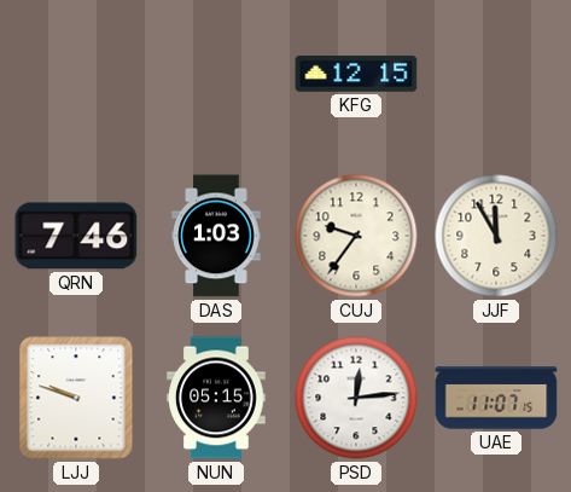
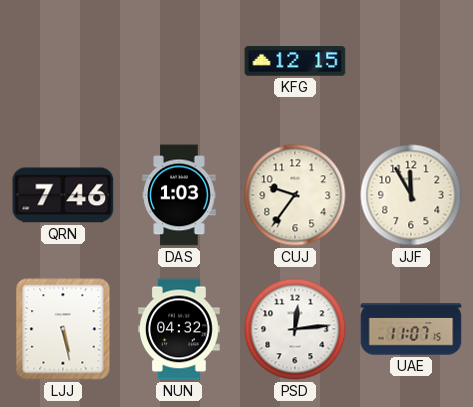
LJJ: 9:48 -> 5:28 (63, 329)
NUN: 05:15 -> 04:32 (180, 329)
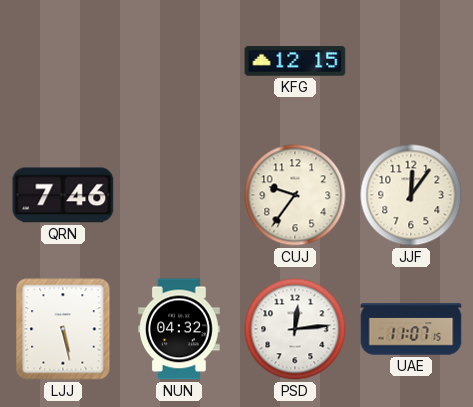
DAS: 1:03 -> none (179, 195)
JJF: 11:55 -> 12:06 (411, 195)
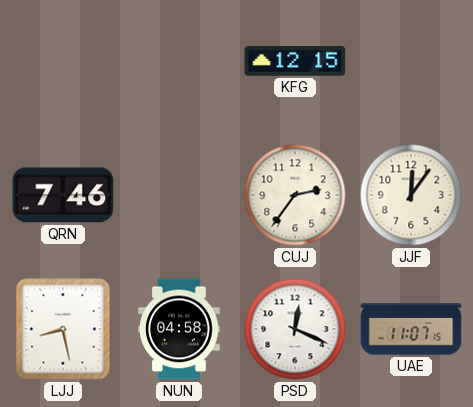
CUJ: 9:36 -> 2:36 (295, 195)
LJJ: 5:28 -> 8:28 (63, 329)
NUN: 04:32 -> 04:58 (180, 329)
PSD: 12:14 -> 12:19 (295, 329)
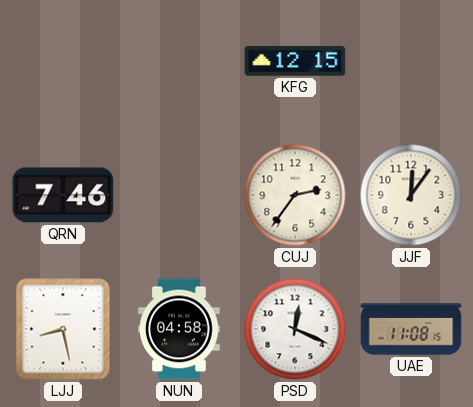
UAE: 11:07 -> 11:08 (411, 329)
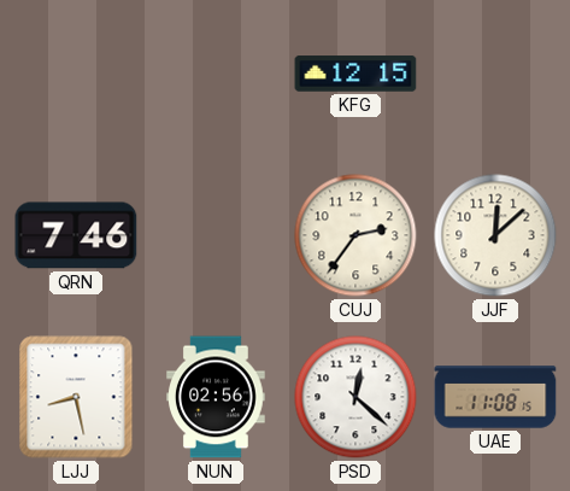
JJF: 12:06 -> 12:08 (495, 235)
NUN: 04:58 -> 02:56 (217, 397)
PSD: 12:19 -> 12:22 (355, 397)
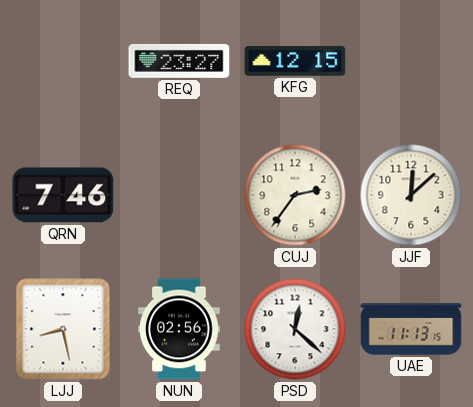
REQ: none -> 23:27 (179, 61)
UAE: 11:08 -> 11:13 (411, 329)
